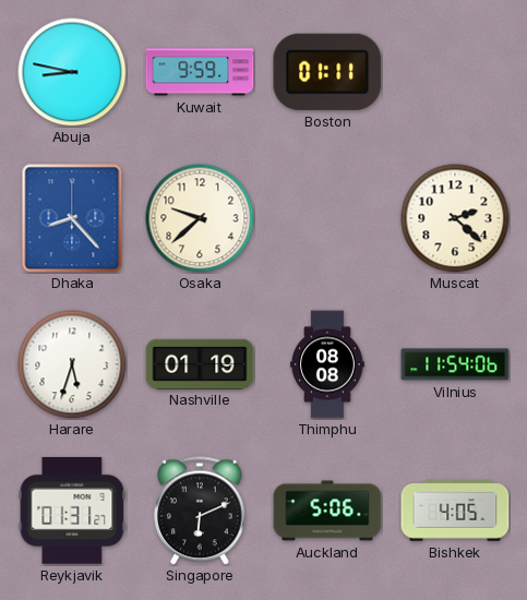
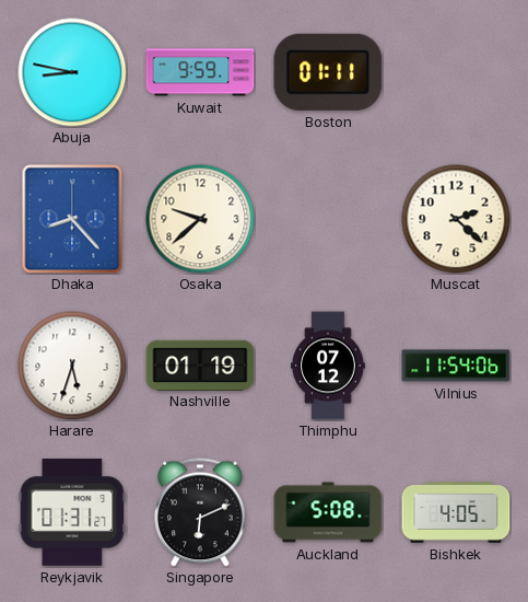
Thimphu: 08:08 -> 07:12 (328, 366)
Auckland: 5:06 -> 5:08 (328, 512)
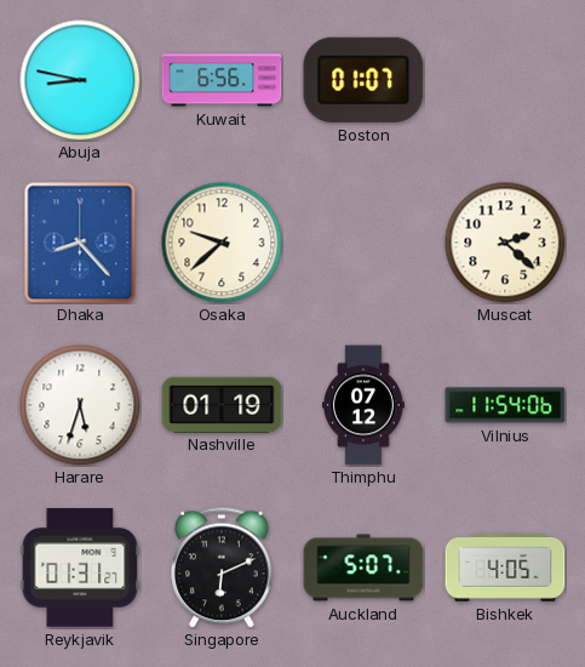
Kuwait: 9:59 -> 6:56 (222, 80)
Boston: 01:11 -> 01:07 (363, 80)
Auckland: 5:08 -> 5:07 (363, 568)
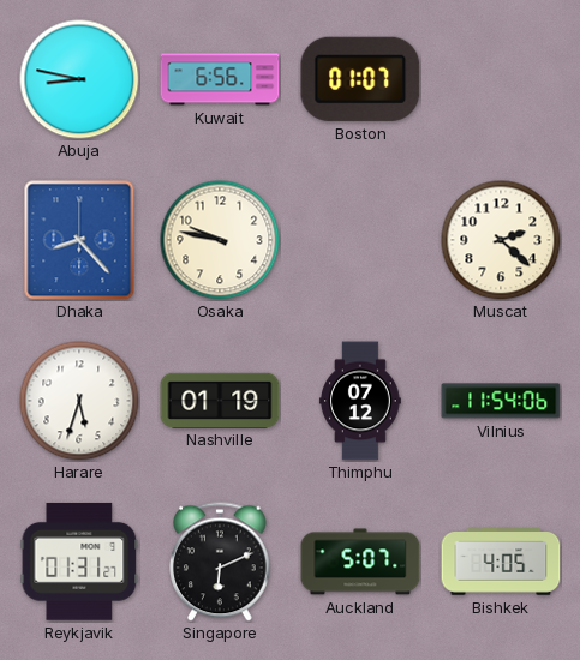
Osaka: 9:38 -> 9:47 (220, 240)
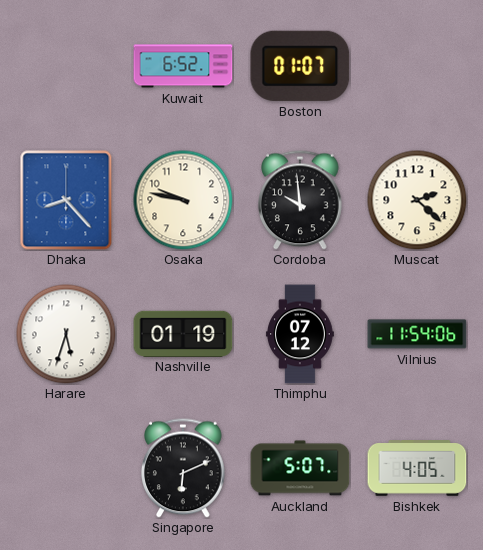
Abuja: 8:47 -> none (79, 79)
Kuwait: 6:56 -> 6:52 (183, 66)
Cordoba: none -> 9:59 (301, 200)
Reykjavik: 01:31 -> none (79, 562)
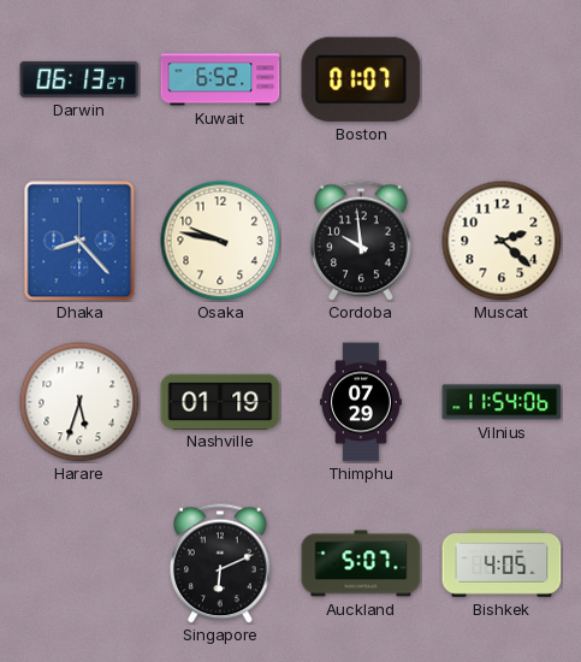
Darwin: none -> 06:13 (79, 79)
Thimphu: 07:12 -> 07:29 (361, 402)
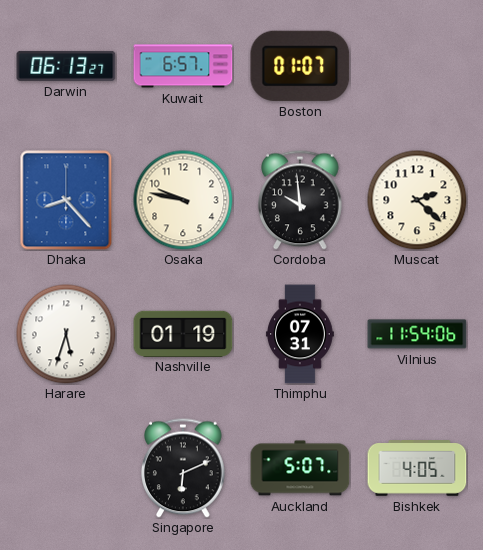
Kuwait: 6:52 -> 6:57 (183, 66)
Thimphu: 07:29 -> 07:31 (300, 334)
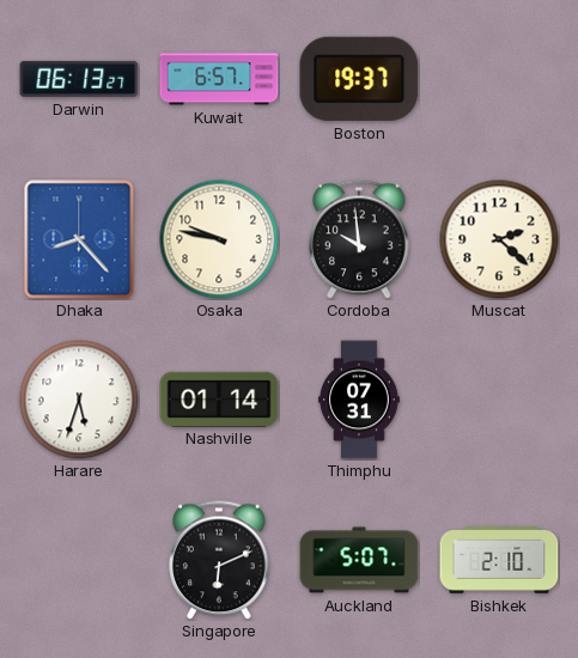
Boston: 01:07 -> 19:37 (359, 79)
Nashville: 01:19 -> 01:14 (219, 398)
Vilnius: 11:54 -> none (417, 334)
Bishkek: 4:05 -> 2:10 (499, 560)
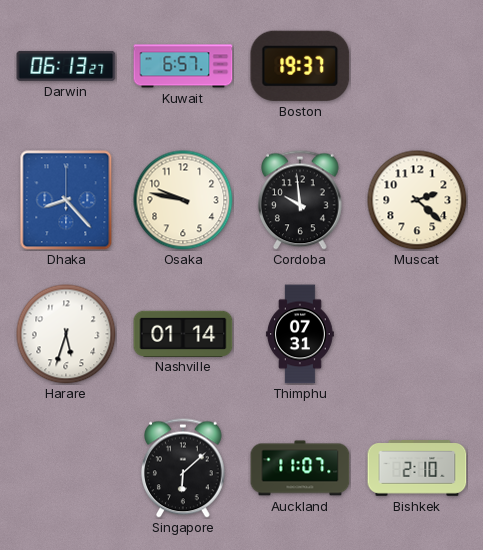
Singapore: 6:11 -> 6:08 (184, 468)
Auckland: 5:07 -> 11:07 (300, 468)
